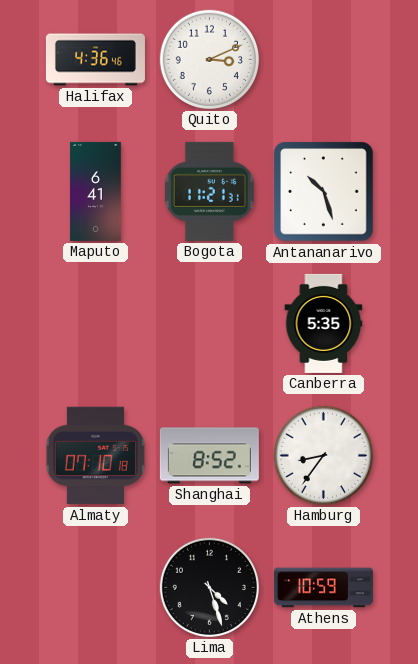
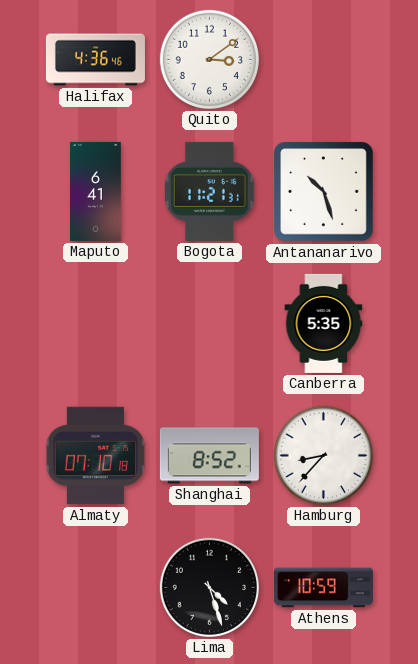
Quito: 3:11 -> 3:09 (209, 59)
Hamburg: 8:36 -> 8:37 (323, 455)
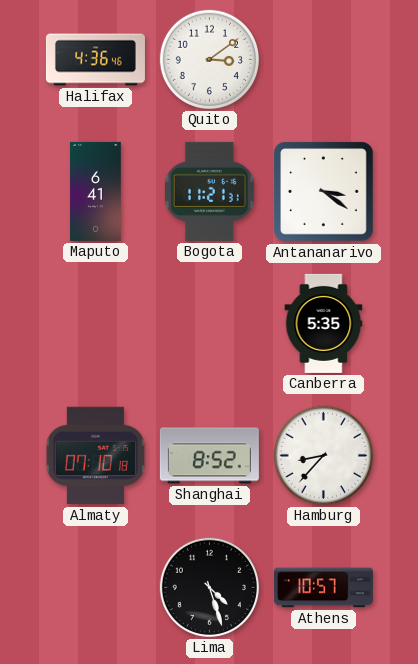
Antananarivo: 10:27 -> 3:21 (324, 192)
Athens: 10:59 -> 10:57 (323, 588)
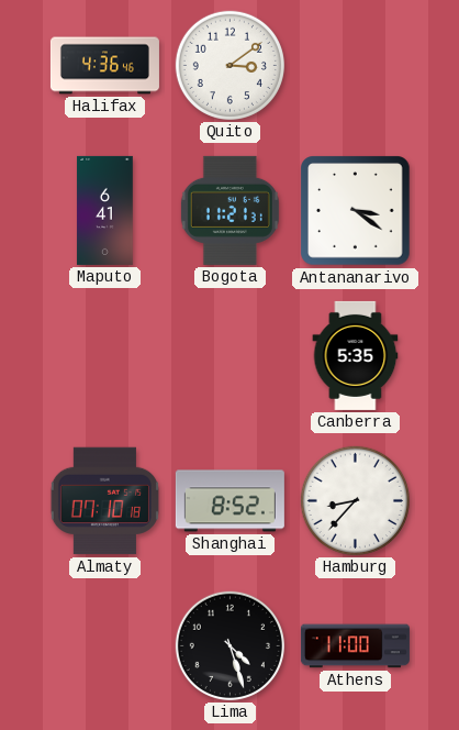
Athens: 10:57 -> 11:00 (355, 646)
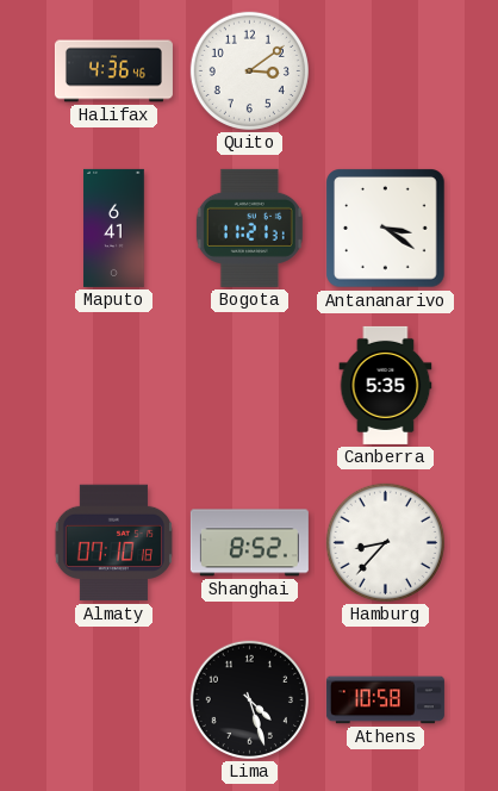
Athens: 11:00 -> 10:58 (385, 700)
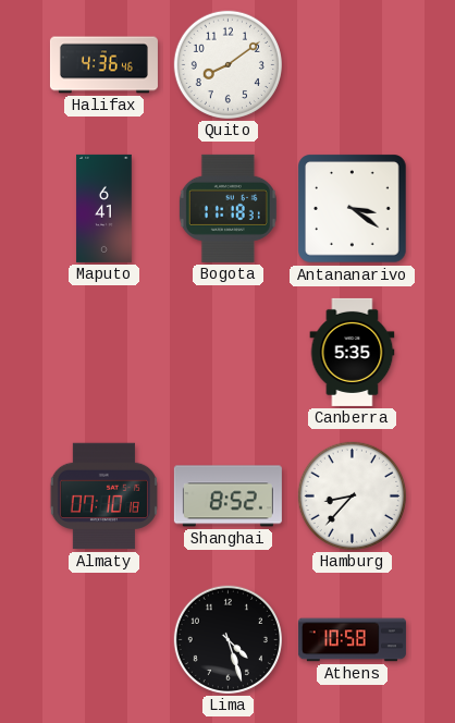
Quito: 3:09 -> 8:09 (228, 64)
Bogota: 11:21 -> 11:18 (228, 208)
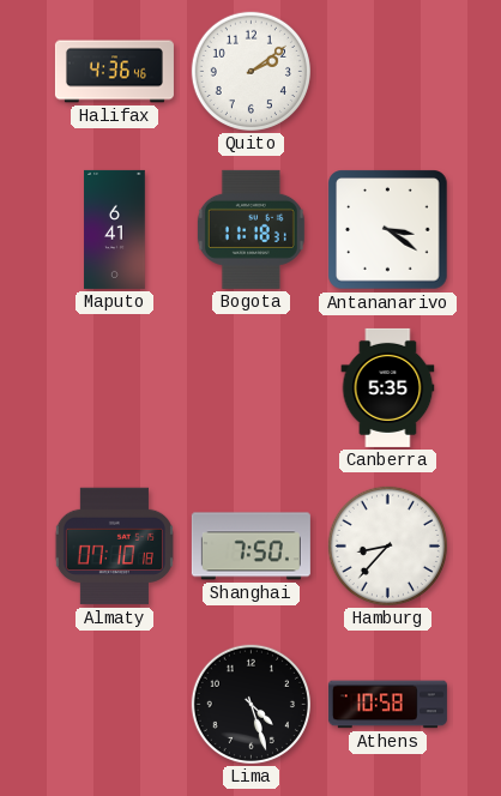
Quito: 8:09 -> 2:09 (251, 71)
Shanghai: 8:52 -> 7:50 (251, 547)
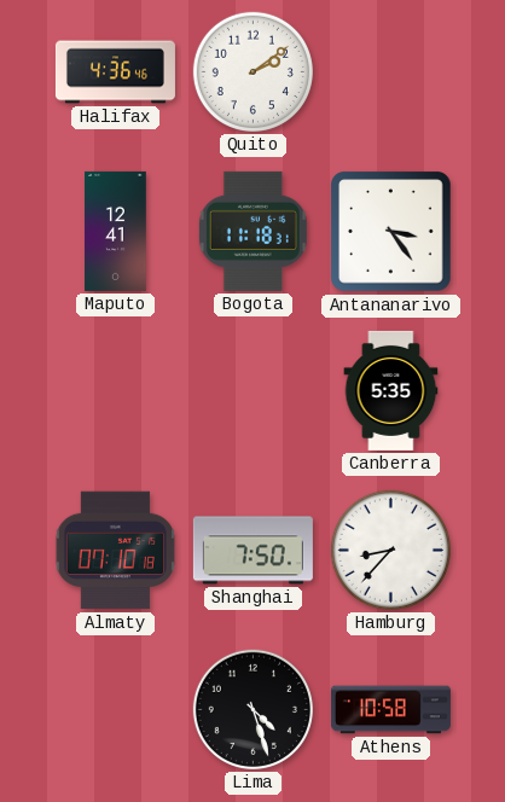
Maputo: 6:41 -> 12:41 (116, 231)
Antananarivo: 3:21 -> 3:24 (391, 232)
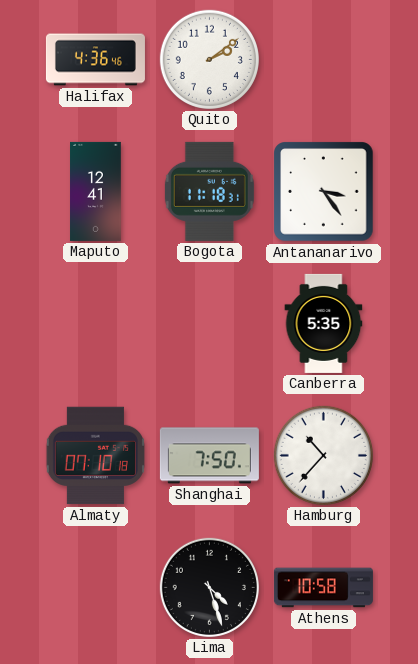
Hamburg: 8:37 -> 10:37 (323, 455)
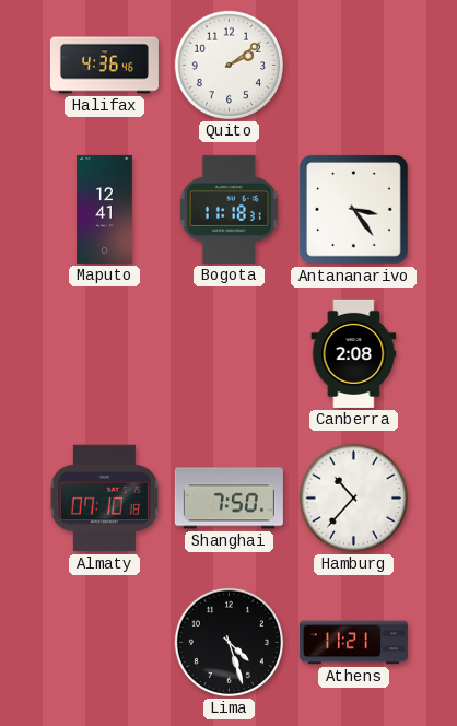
Canberra: 5:35 -> 2:08 (354, 353)
Athens: 10:58 -> 11:21 (353, 643)
